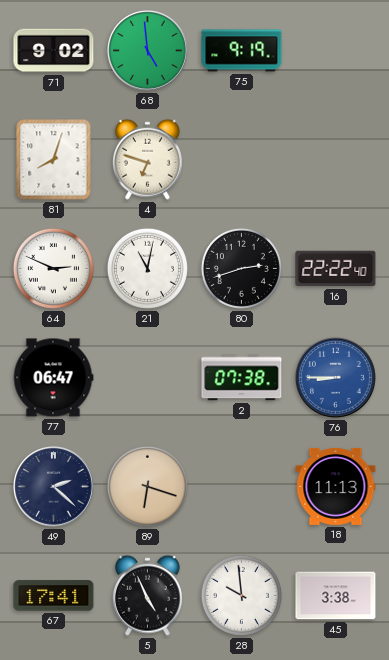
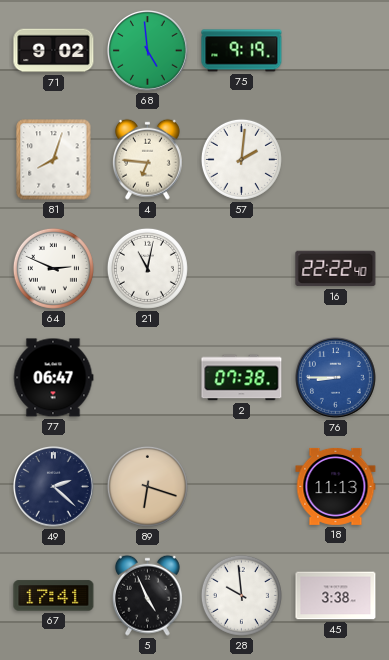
4: 6:48 -> 6:46 (147, 159)
57: none -> 2:01 (241, 159)
80: 2:42 -> none (241, 268)
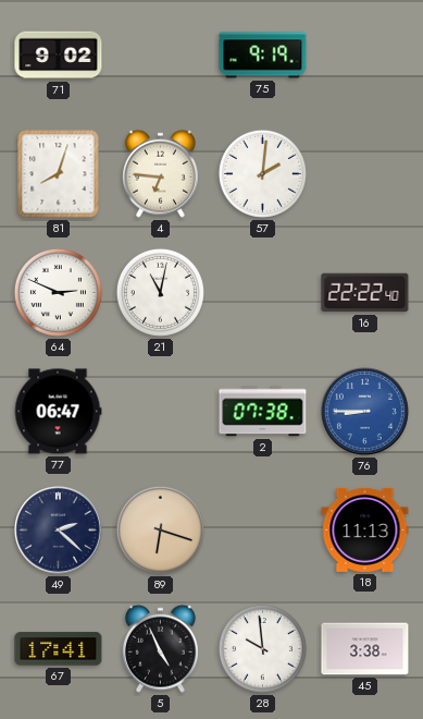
68: 4:59 -> none (148, 51)
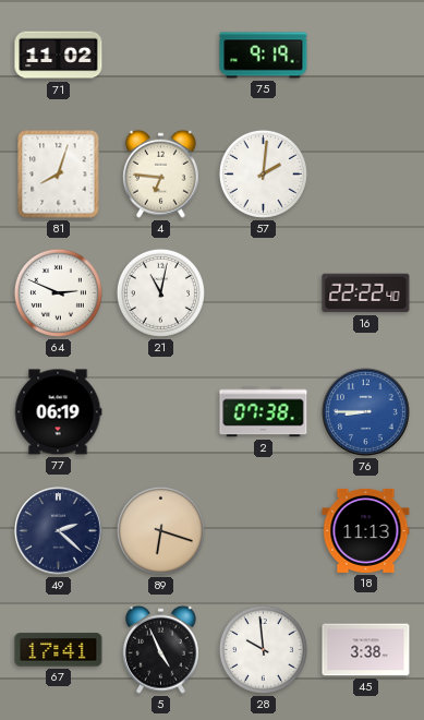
71: 9:02 -> 11:02 (59, 56)
77: 06:47 -> 06:19 (58, 412)
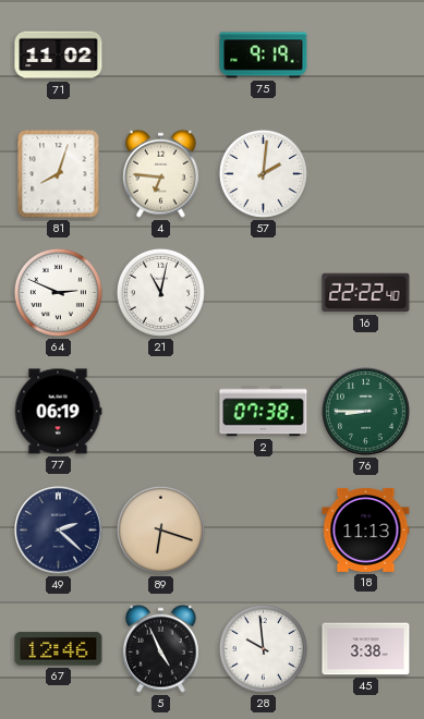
76 dial: blue -> green (366, 412)
67: 17:41 -> 12:46 (59, 649)
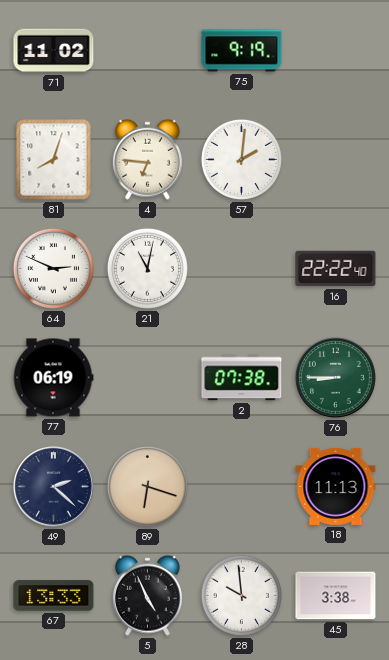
67: 12:46 -> 13:33 (54, 596)
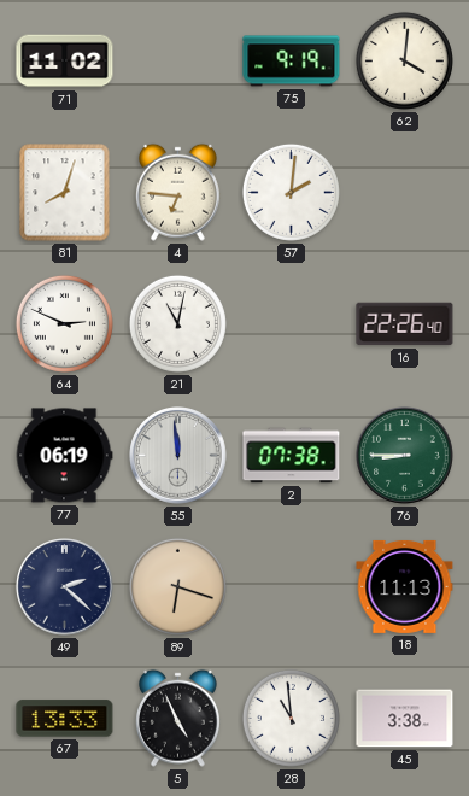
62: none -> 4:01 (404, 60)
16: 22:22 -> 22:26 (405, 324)
55: none -> 11:59 (178, 456)
28: 9:59 -> 10:59 (291, 718)
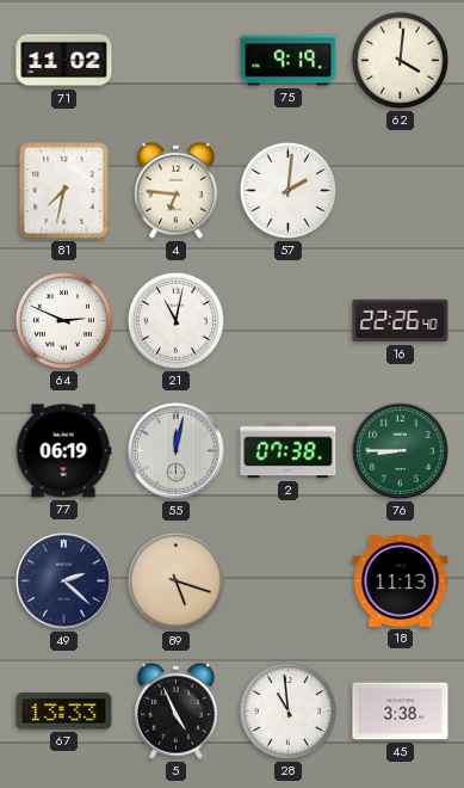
81: 8:03 -> 7:32 (64, 191)
55: 11:59 -> 12:02 (177, 451)
89: 6:18 -> 5:18 (175, 580)
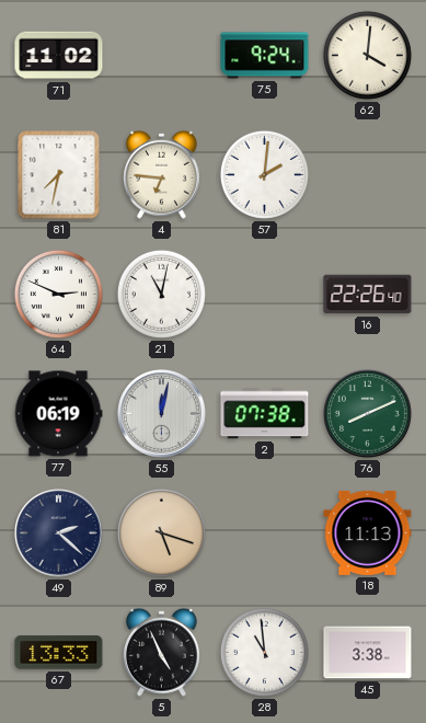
75: 9:19 -> 9:24 (265, 56)
76: 8:45 -> 8:11 (368, 414)
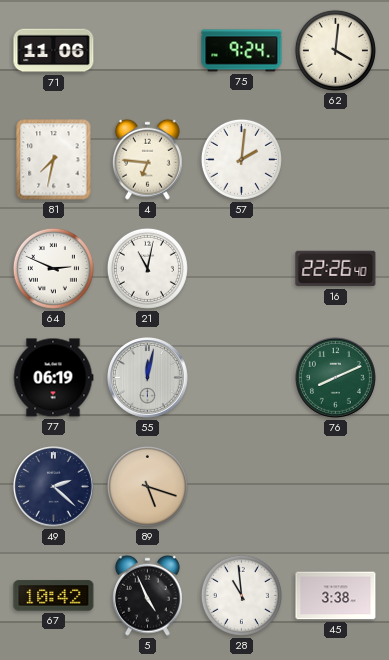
71: 11:02 -> 11:06 (54, 51)
2: 07:38 -> none (265, 414)
18: 11:13 -> none (368, 532)
67: 13:33 -> 10:42 (54, 596)
